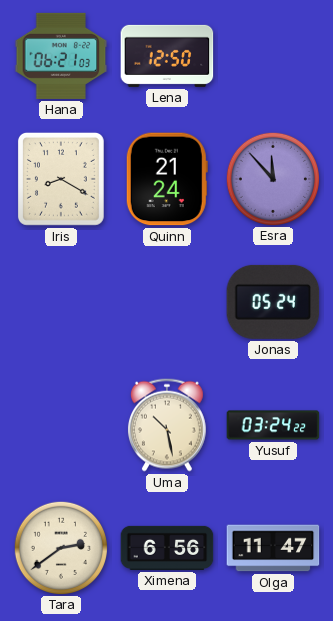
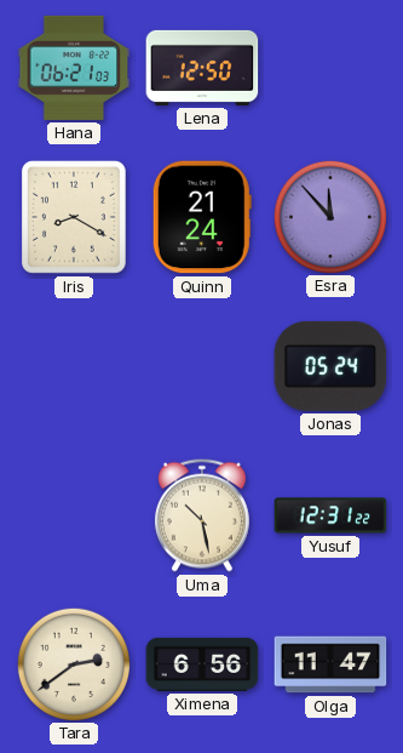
Yusuf: 03:24 -> 12:31 (330, 515)
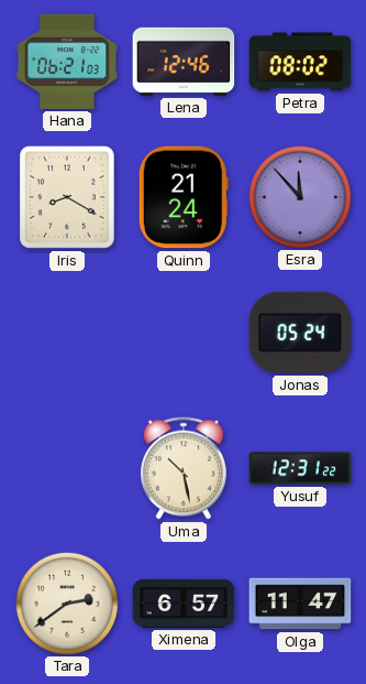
Lena: 12:50 -> 12:46 (184, 62)
Petra: none -> 08:02 (300, 62)
Ximena: 6:56 -> 6:57 (184, 604)
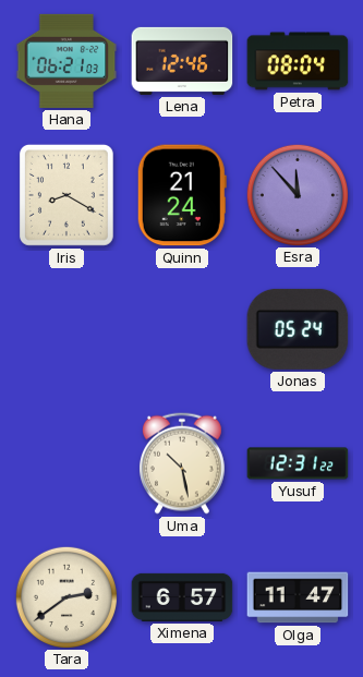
Petra: 08:02 -> 08:04 (298, 61)
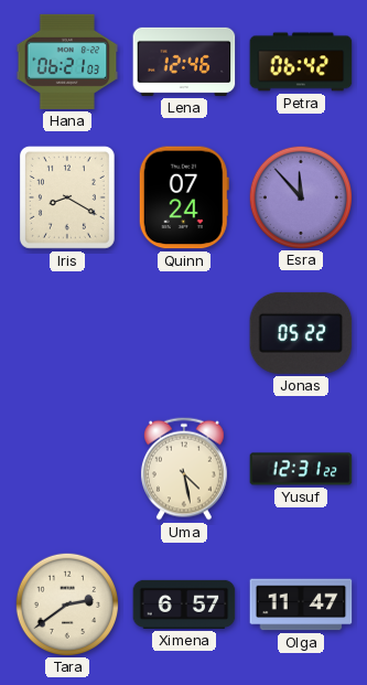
Petra: 08:04 -> 06:42 (301, 62)
Quinn: 21:24 -> 07:24 (184, 197)
Jonas: 05:24 -> 05:22 (301, 333)
Uma: 10:28 -> 4:28 (184, 469)
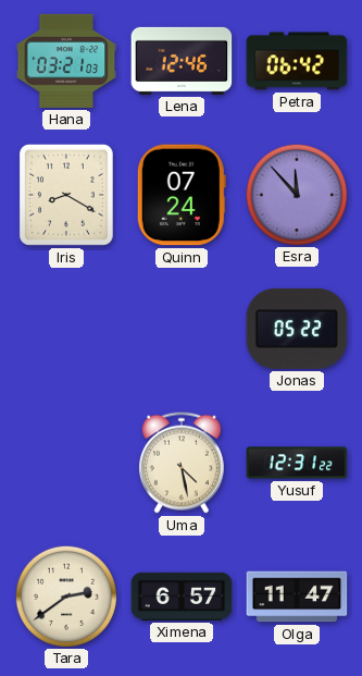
Hana: 06:21 -> 03:21 (66, 61)
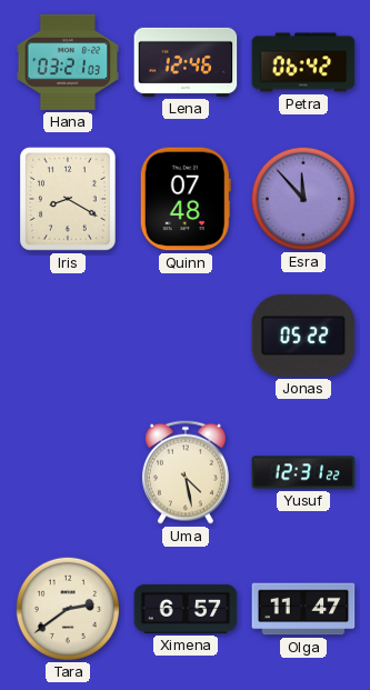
Quinn: 07:24 -> 07:48 (186, 199)
